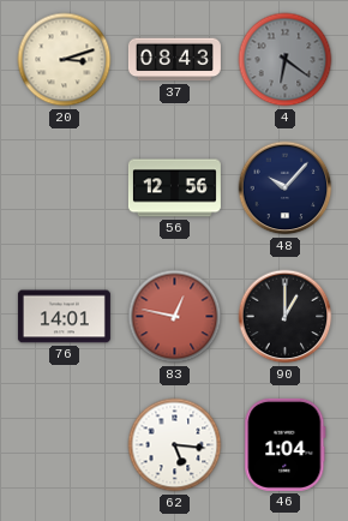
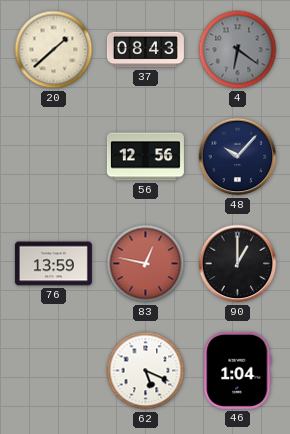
20: 3:12 -> 1:38 (54, 50)
76: 14:01 -> 13:59 (53, 264)
62: 5:16 -> 5:19 (146, 371)
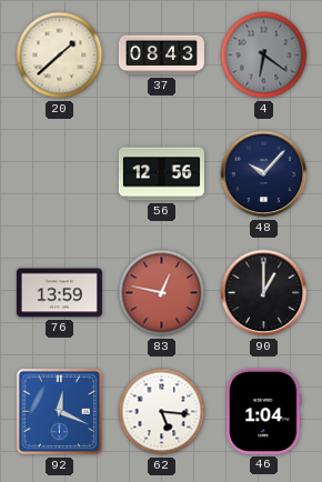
92: none -> 12:19 (60, 412)
62: 5:19 -> 5:16 (162, 412)
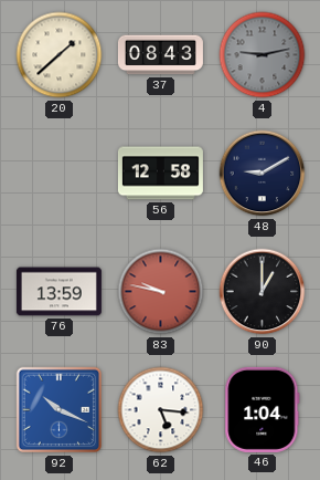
4: 6:21 -> 9:13 (263, 55)
56: 12:56 -> 12:58 (160, 174)
48: 10:07 -> 9:10 (263, 174)
83: 12:47 -> 9:47 (161, 292)
92: 12:19 -> 10:19 (60, 410)
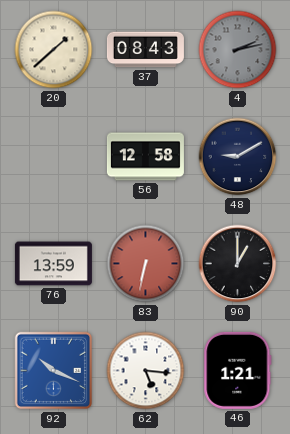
4: 9:13 -> 2:13 (238, 50)
83: 9:47 -> 6:32 (146, 264)
46: 1:04 -> 1:21 (238, 370)
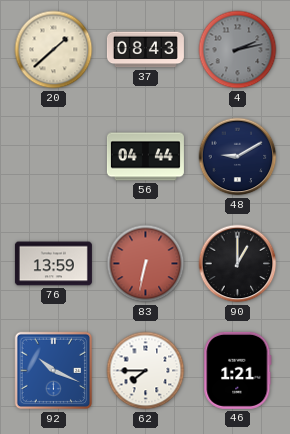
56: 12:58 -> 04:44 (145, 157)
62: 5:16 -> 7:45 (146, 371)
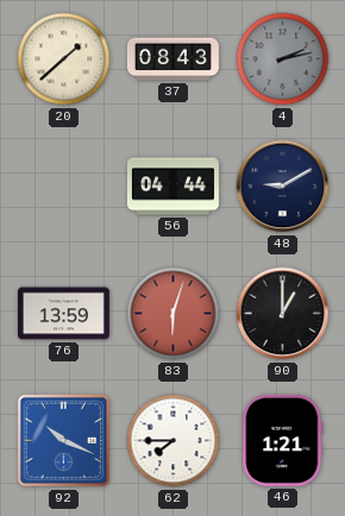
83: 6:32 -> 6:03 (174, 314)
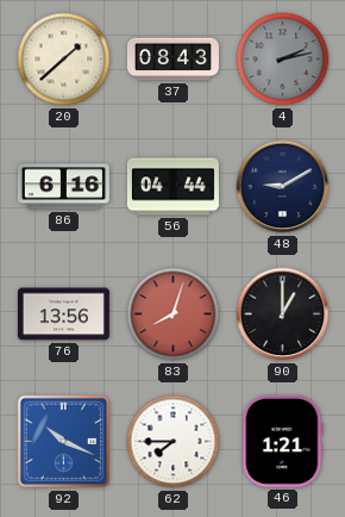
86: none -> 6:16 (63, 187)
76: 13:59 -> 13:56 (63, 314)
83: 6:03 -> 8:03 (174, 314)
